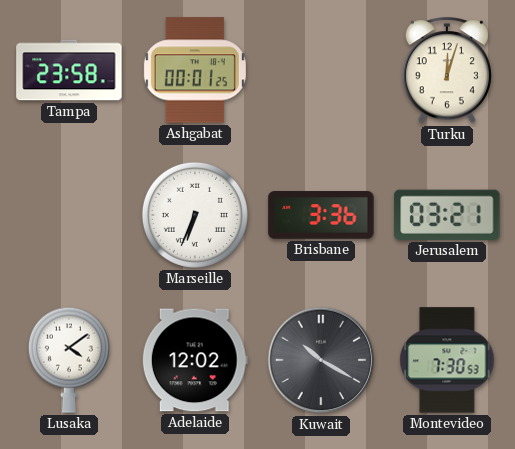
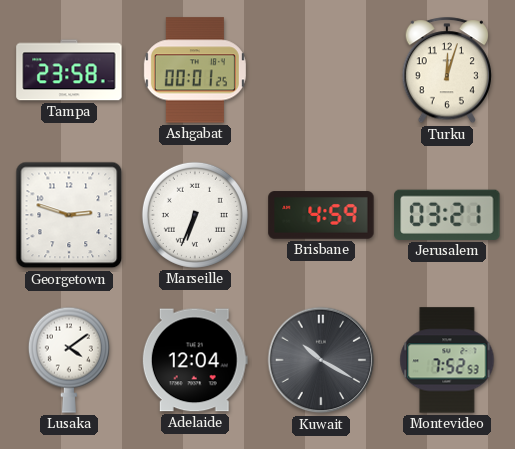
Georgetown: none -> 2:48 (69, 215)
Brisbane: 3:36 -> 4:59 (321, 215)
Adelaide: 12:02 -> 12:04 (195, 360)
Montevideo: 7:30 -> 7:52 (447, 360)
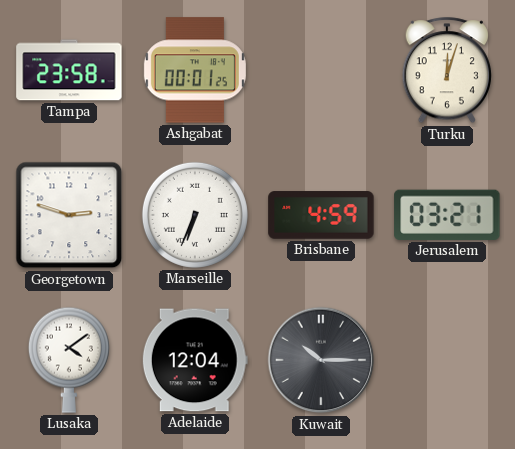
Kuwait: 10:20 -> 10:15 (321, 360)
Montevideo: 7:52 -> none (447, 360)
